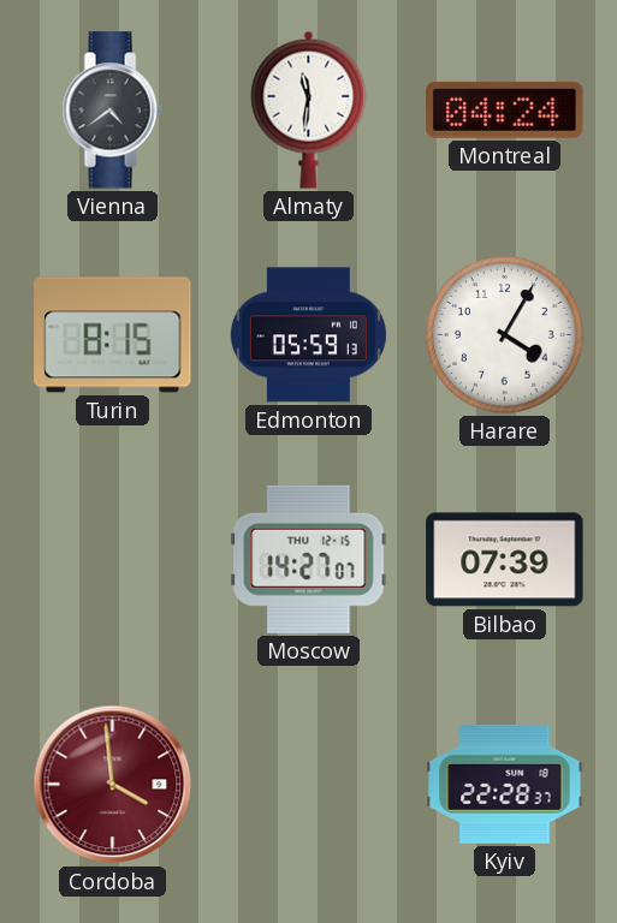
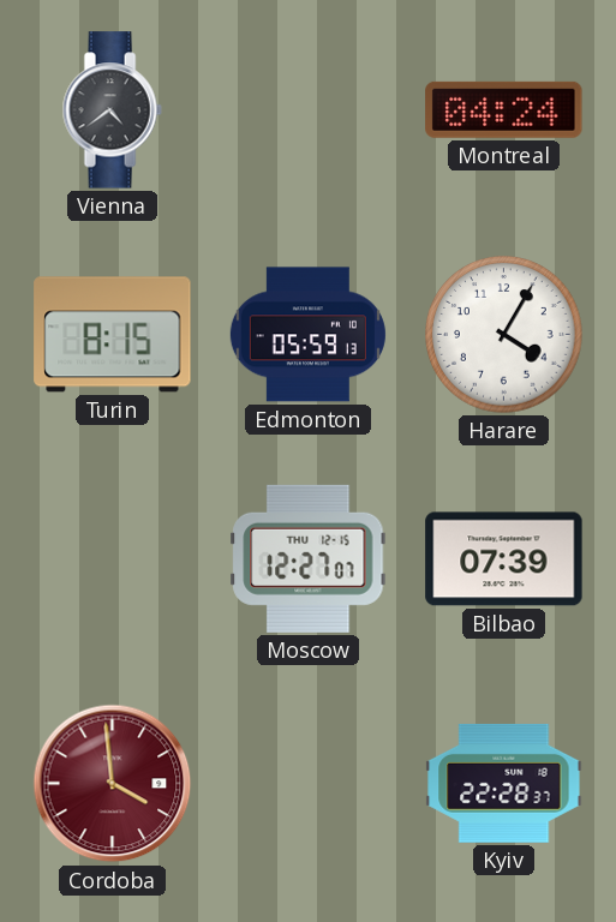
Almaty: 11:31 -> none (309, 109)
Moscow: 14:27 -> 12:27 (309, 558)
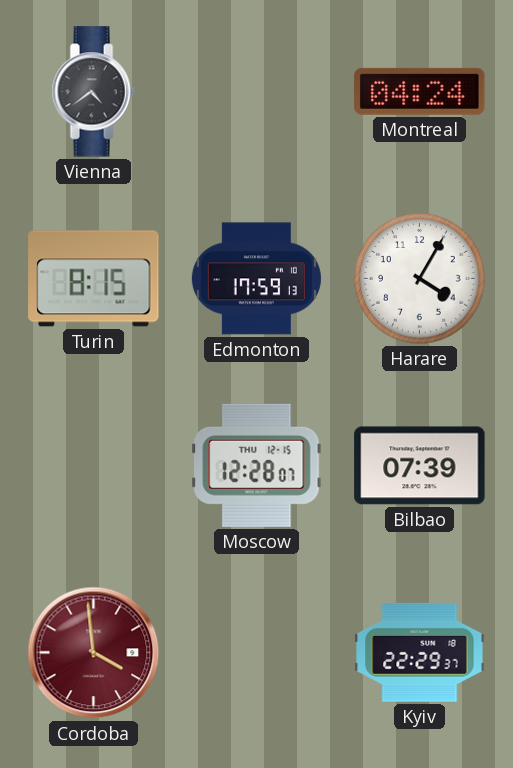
Edmonton: 05:59 -> 17:59 (256, 279)
Moscow: 12:27 -> 12:28 (257, 465)
Kyiv: 22:28 -> 22:29 (420, 652)
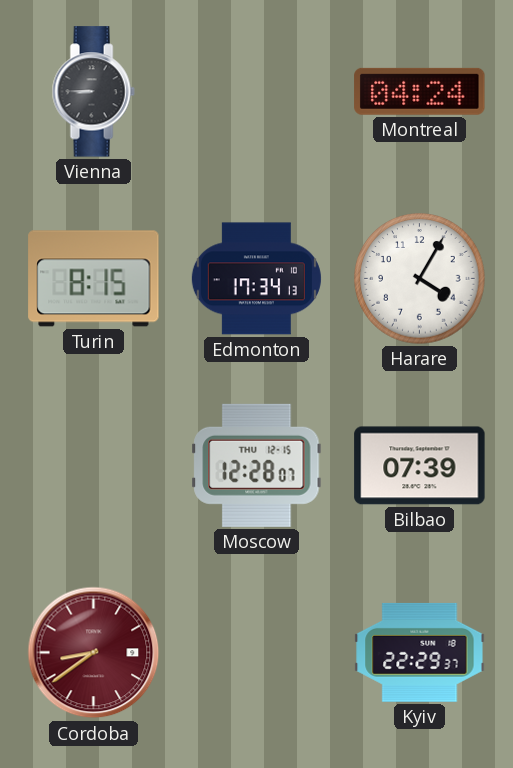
Vienna: 4:39 -> 8:45 (93, 92)
Edmonton: 17:59 -> 17:34 (256, 279)
Cordoba: 3:59 -> 8:39 (94, 653)
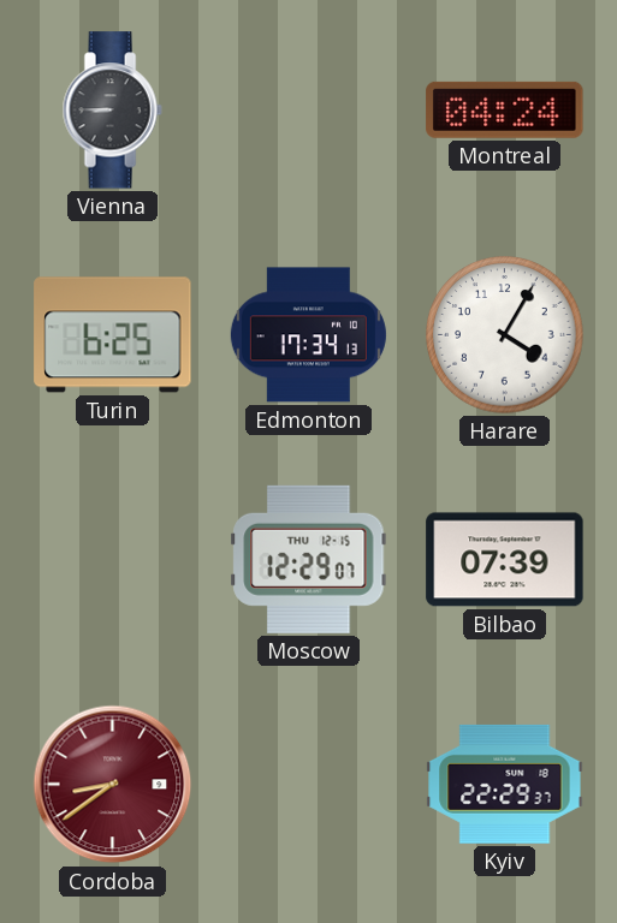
Turin: 8:15 -> 6:25 (113, 335)
Moscow: 12:28 -> 12:29 (309, 559)
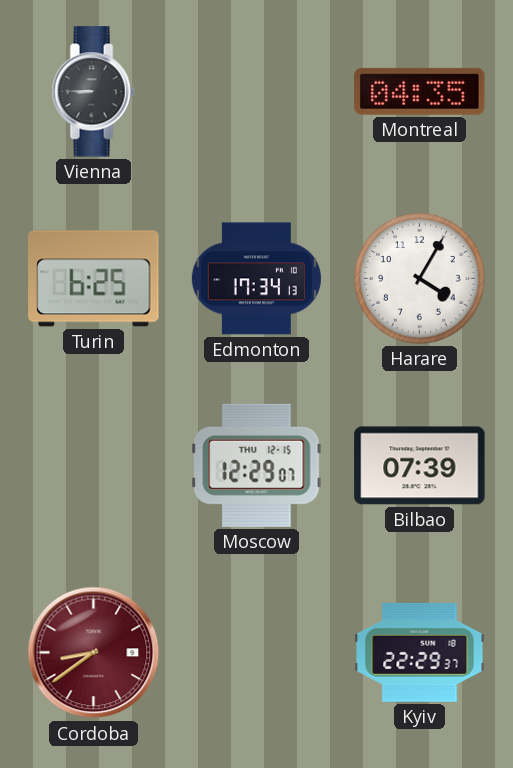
Montreal: 04:24 -> 04:35 (420, 91)
